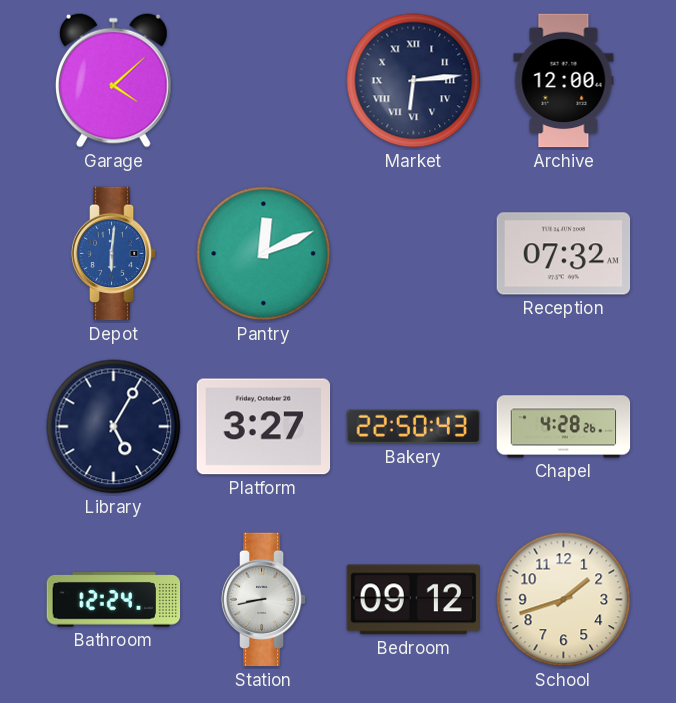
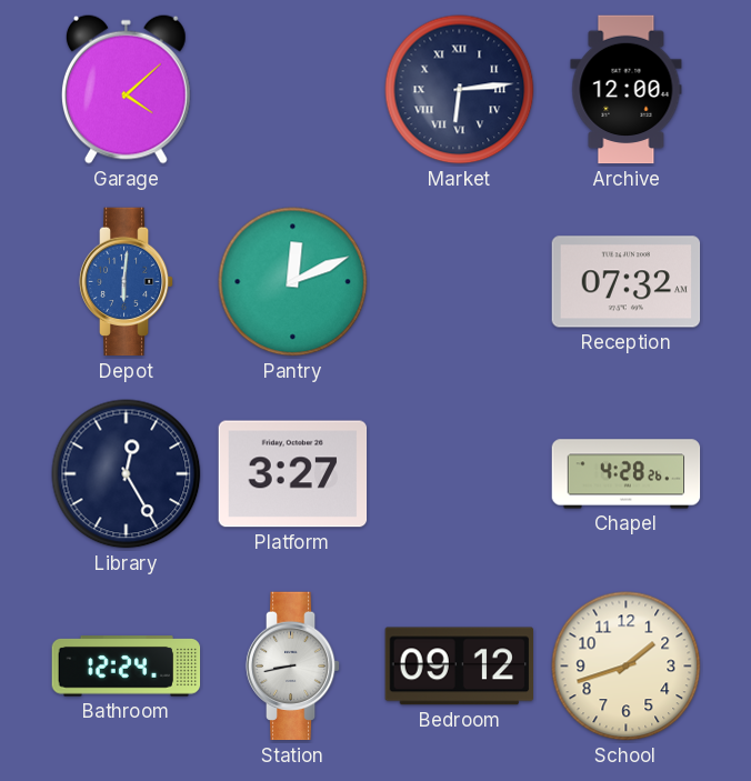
Library: 5:05 -> 12:25 (127, 474)
Bakery: 22:50 -> none (414, 427)
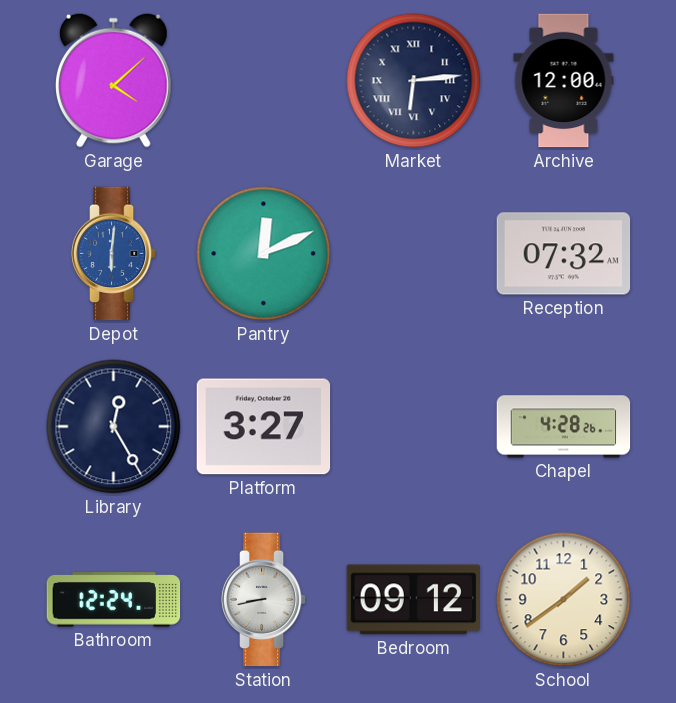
School: 1:42 -> 1:39 (564, 600)
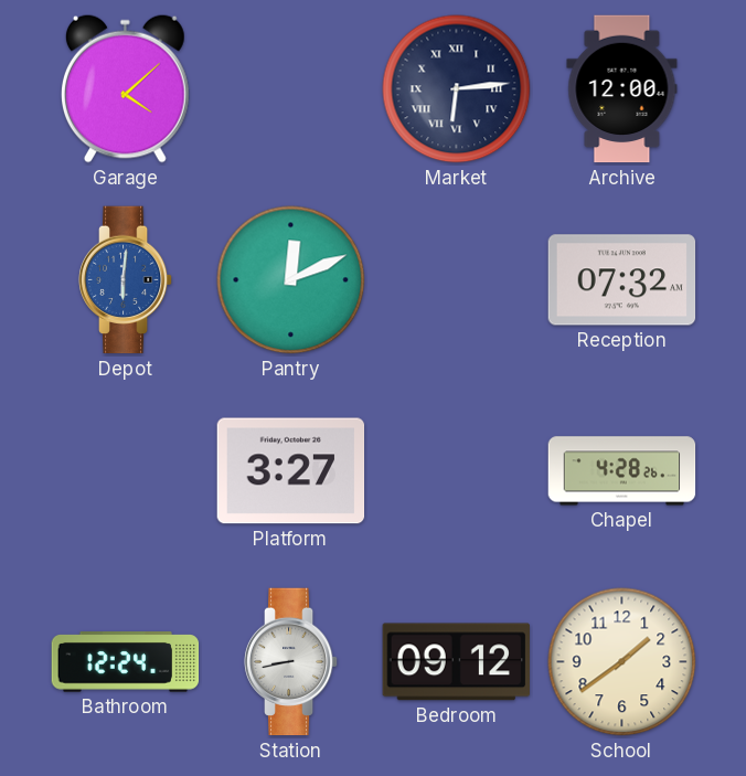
Library: 12:25 -> none (114, 427)
